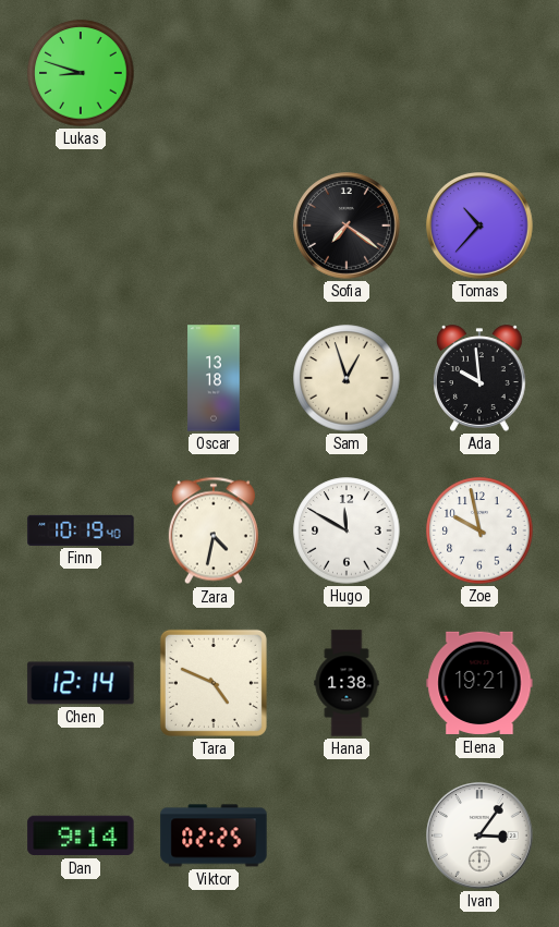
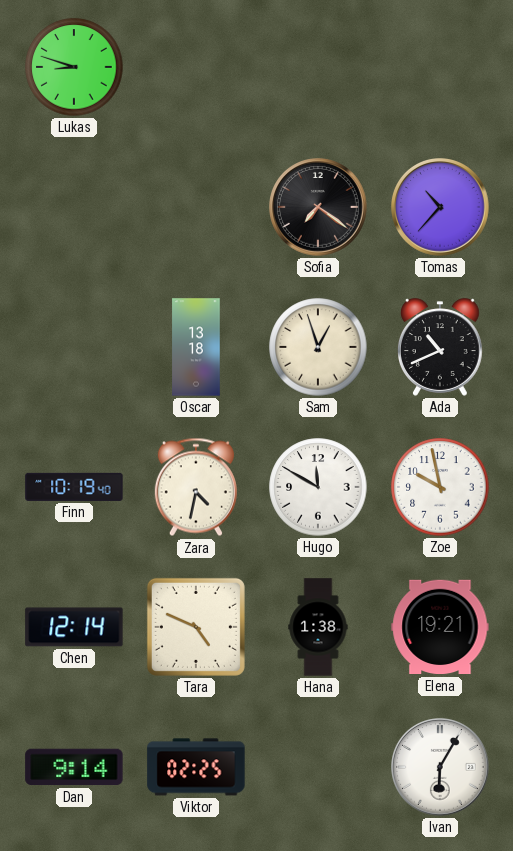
Ada: 9:59 -> 10:41 (441, 347)
Ivan: 3:06 -> 6:05 (441, 768)
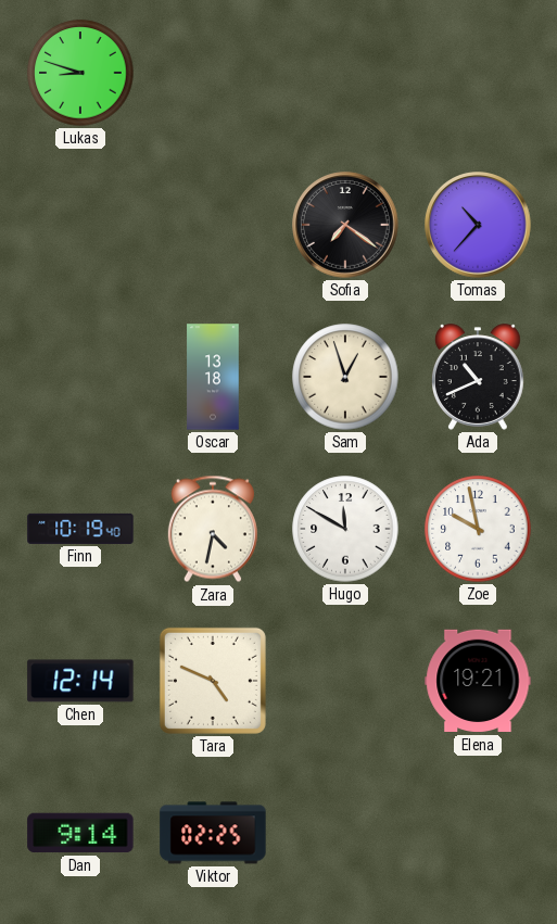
Hana: 1:38 -> none (318, 627)
Ivan: 6:05 -> none (441, 768)
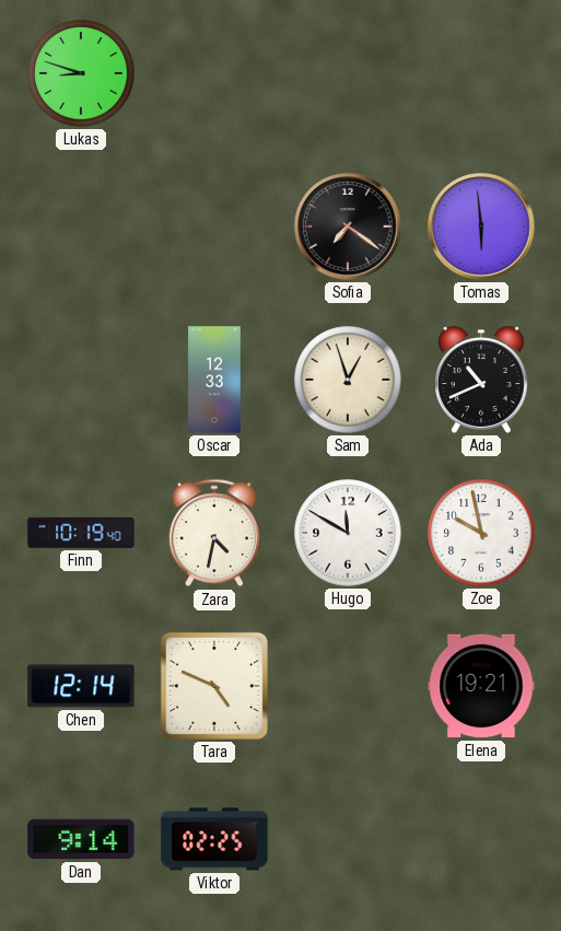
Tomas: 10:37 -> 5:59 (482, 228)
Oscar: 13:18 -> 12:33 (214, 380)
